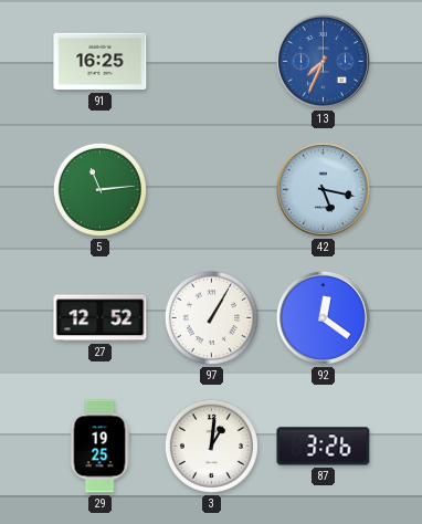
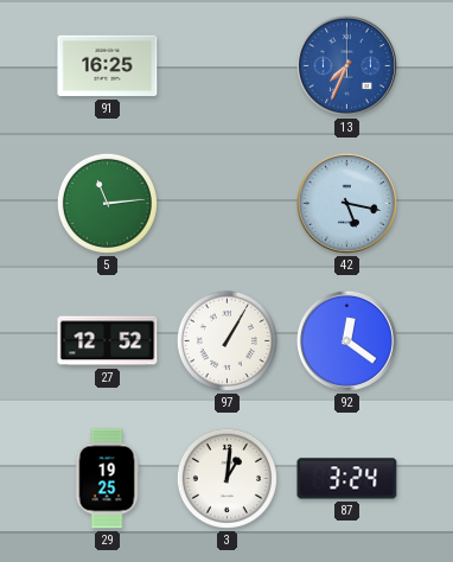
87: 3:26 -> 3:24 (347, 479)
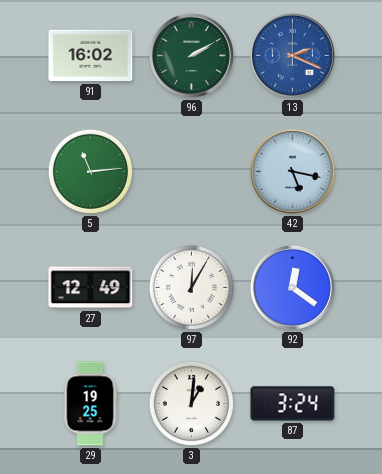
91: 16:25 -> 16:02 (91, 56)
96: none -> 2:10 (191, 55)
13: 7:34 -> 2:19 (292, 55)
27: 12:52 -> 12:49 (91, 288)
97: 1:05 -> 12:05 (191, 287)
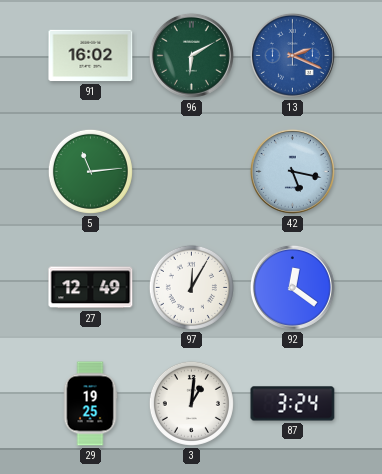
96: 2:10 -> 6:10 (191, 55)
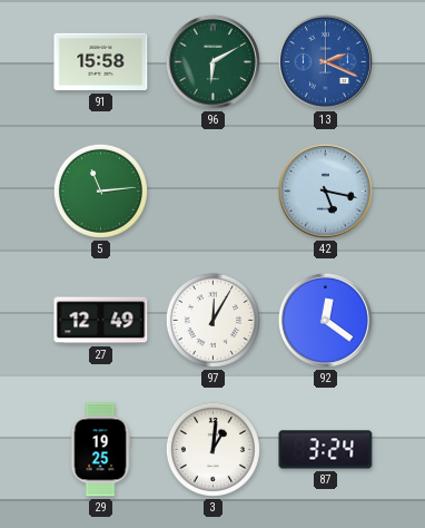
91: 16:02 -> 15:58 (101, 62)
